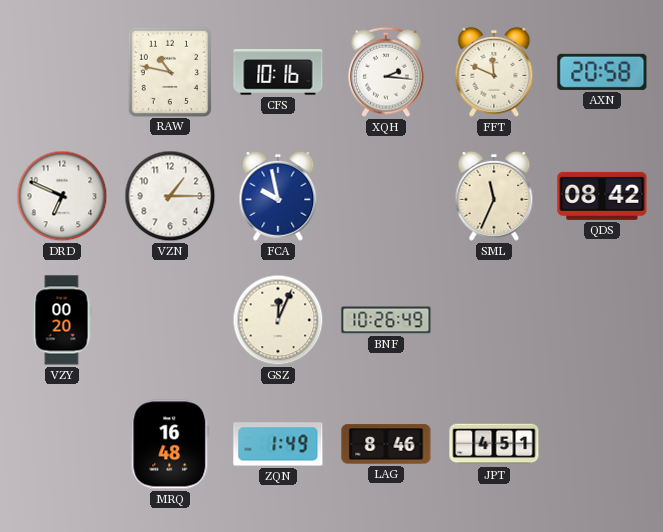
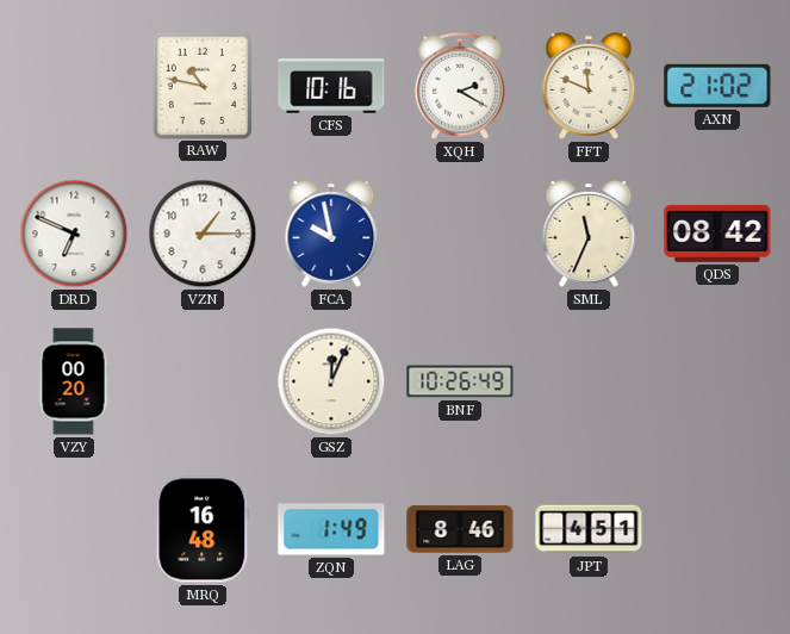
XQH: 2:16 -> 2:20 (460, 86)
AXN: 20:58 -> 21:02 (717, 86)
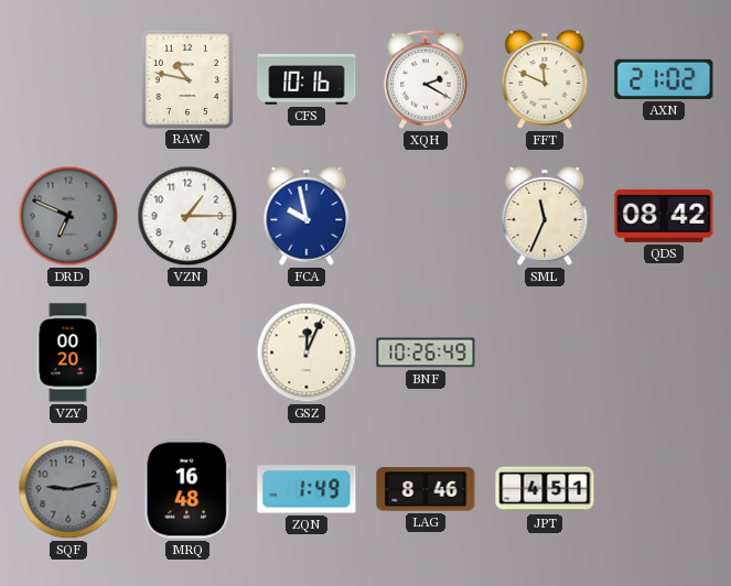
DRD dial: white -> grey (68, 216)
SQF: none -> 9:13 (68, 489)
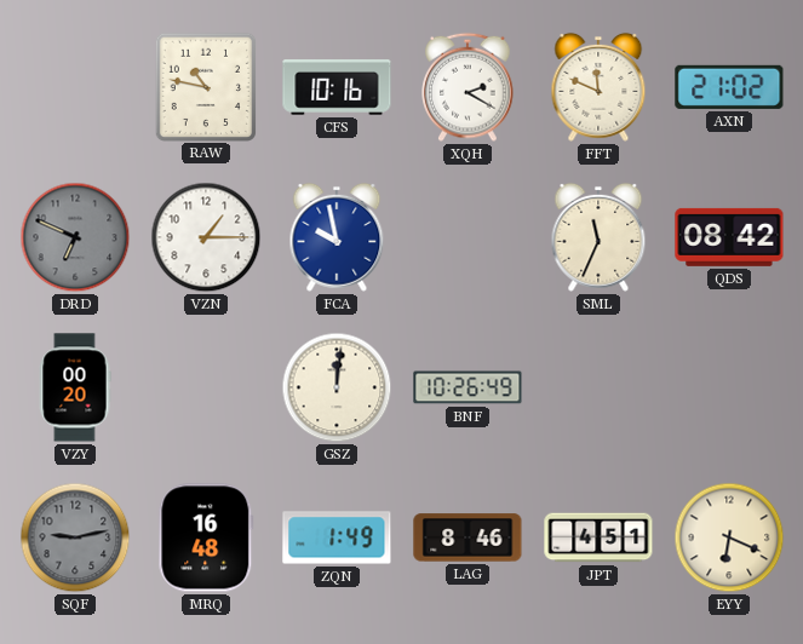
GSZ: 12:04 -> 12:01 (337, 387)
EYY: none -> 6:19 (729, 537)
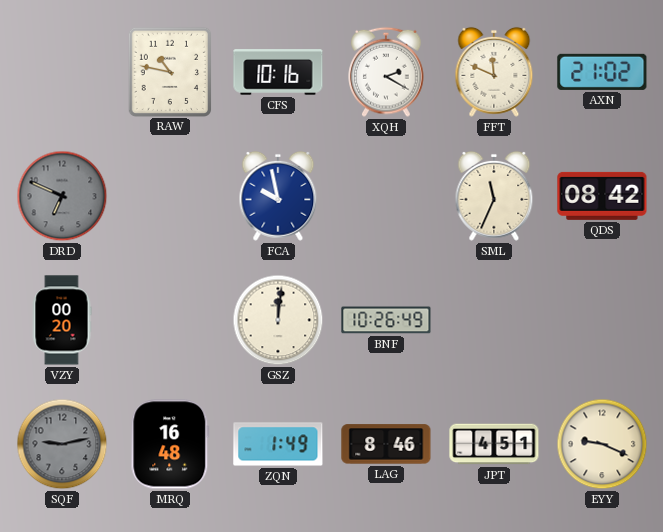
VZN: 1:15 -> none (206, 237)
EYY: 6:19 -> 9:19 (602, 444)
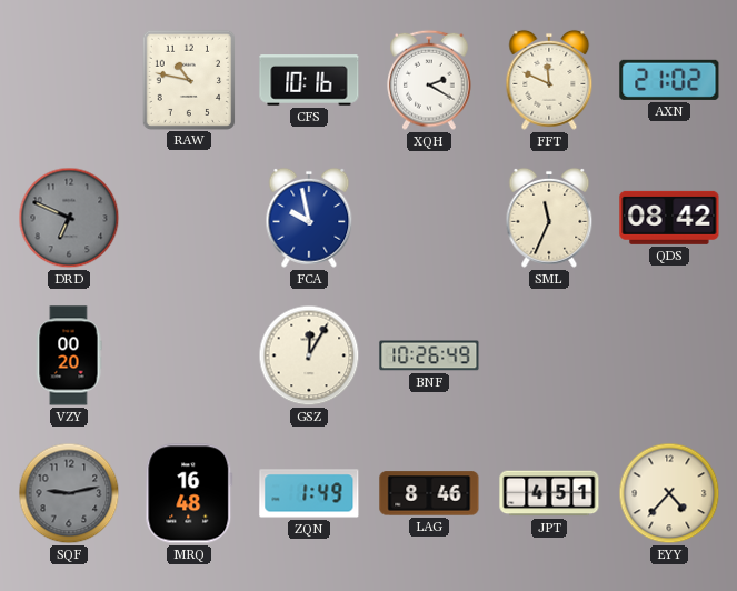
GSZ: 12:01 -> 12:05 (309, 355)
EYY: 9:19 -> 4:37 (669, 493)
